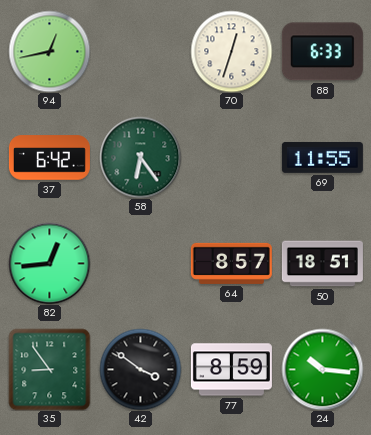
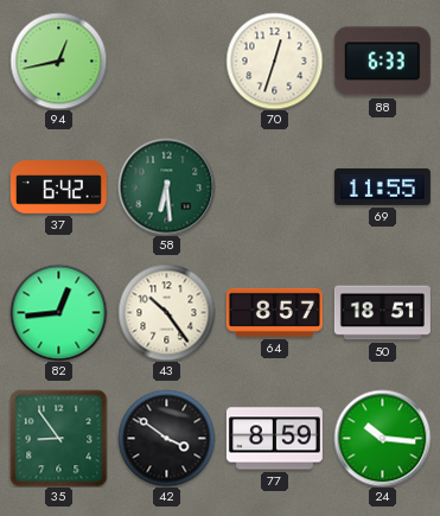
58: 6:24 -> 6:29 (166, 186)
43: none -> 10:24 (166, 312)
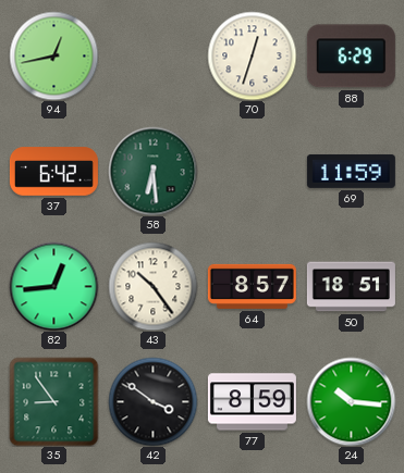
88: 6:33 -> 6:29 (351, 57)
69: 11:55 -> 11:59 (351, 171)
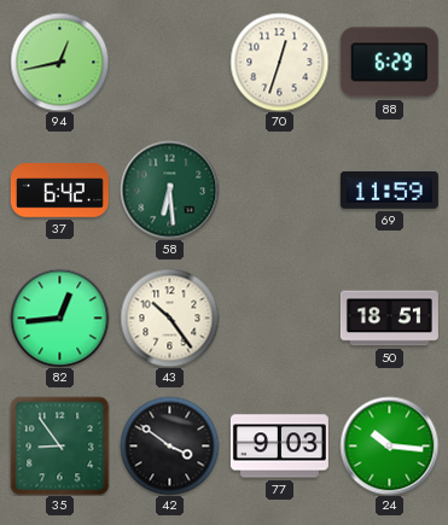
64: 8:57 -> none (252, 286)
77: 8:59 -> 9:03 (279, 447)
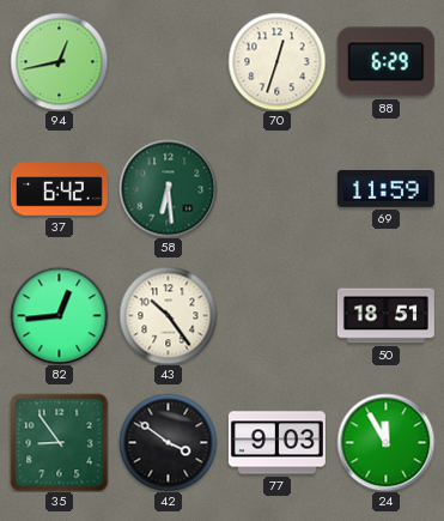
24: 10:16 -> 11:55 (385, 442)
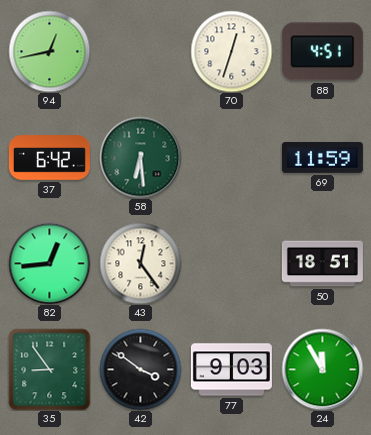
88: 6:29 -> 4:51 (322, 52)
43: 10:24 -> 12:24 (140, 263)
